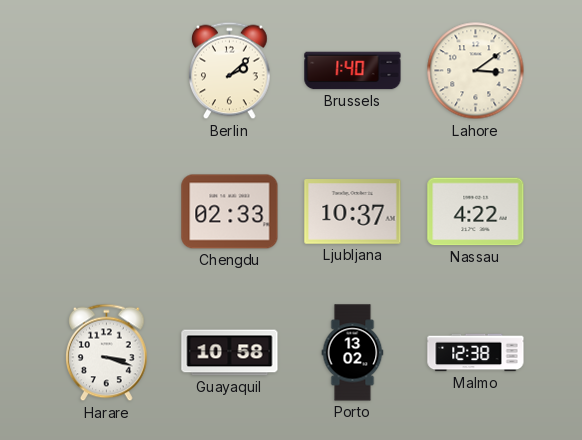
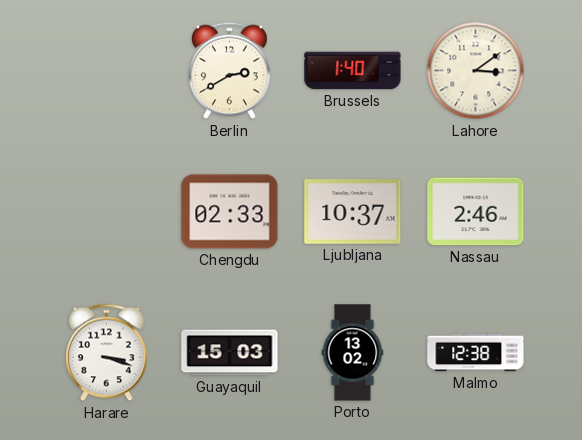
Berlin: 2:08 -> 2:40 (230, 71)
Nassau: 4:22 -> 2:46 (476, 212)
Guayaquil: 10:58 -> 15:03 (230, 353)
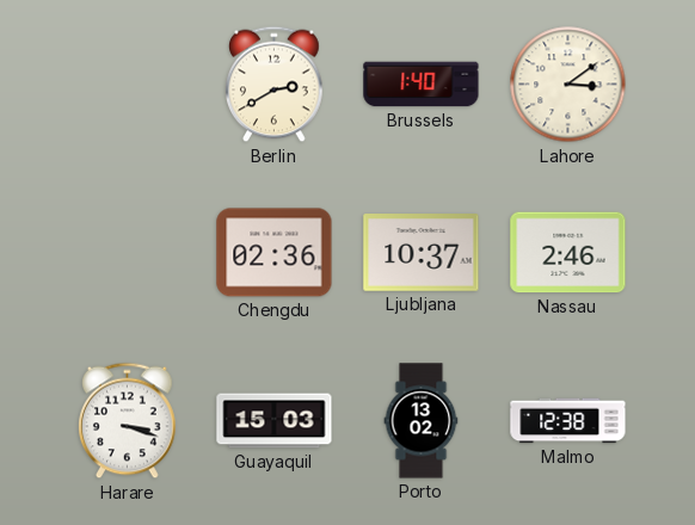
Chengdu: 02:33 -> 02:36 (275, 253)
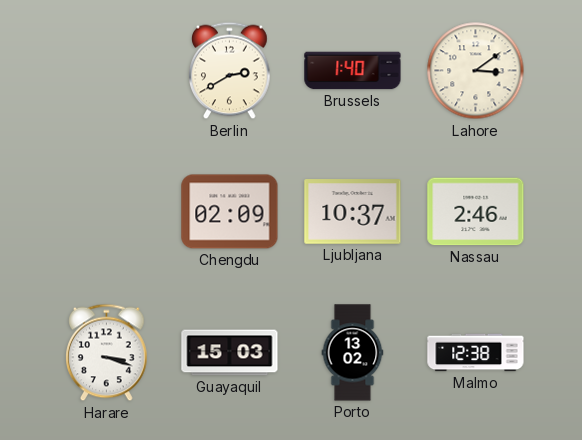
Chengdu: 02:36 -> 02:09 (230, 212)
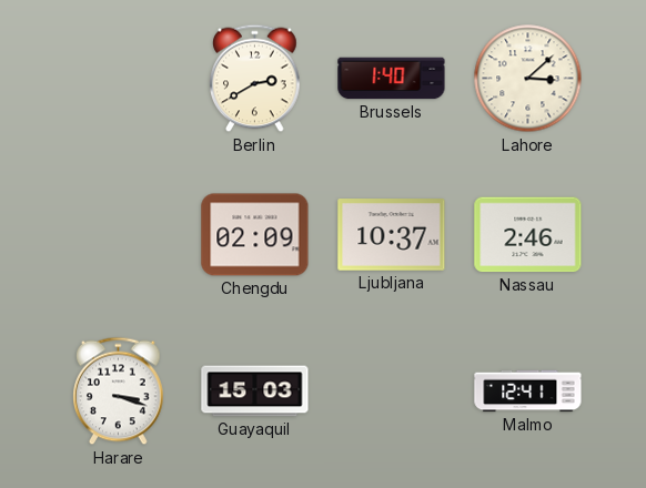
Lahore: 3:09 -> 3:08 (528, 79)
Porto: 13:02 -> none (353, 353)
Malmo: 12:38 -> 12:41 (528, 392)
